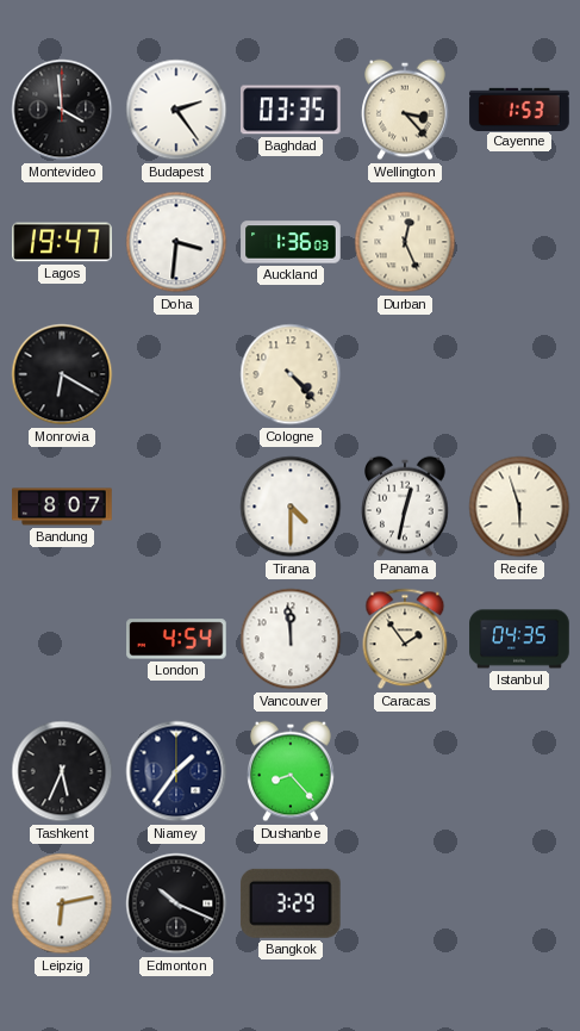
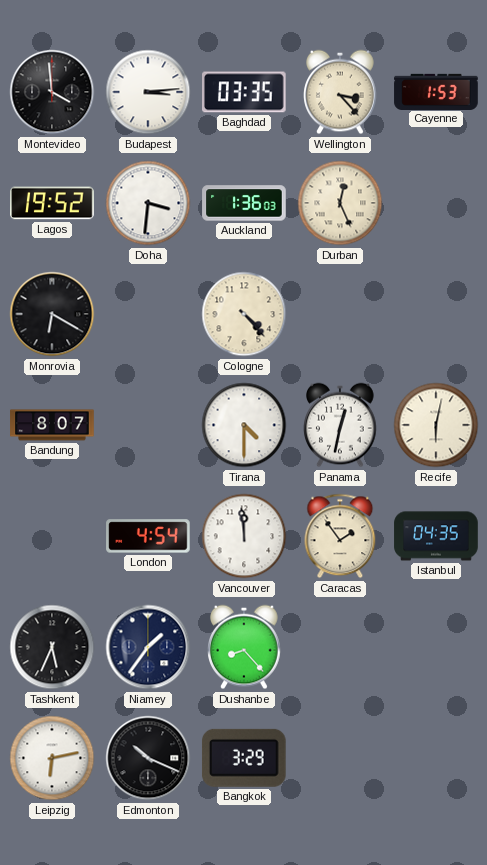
Budapest: 2:24 -> 3:14 (148, 92)
Lagos: 19:47 -> 19:52 (52, 203)
Recife: 5:57 -> 6:02 (436, 425)
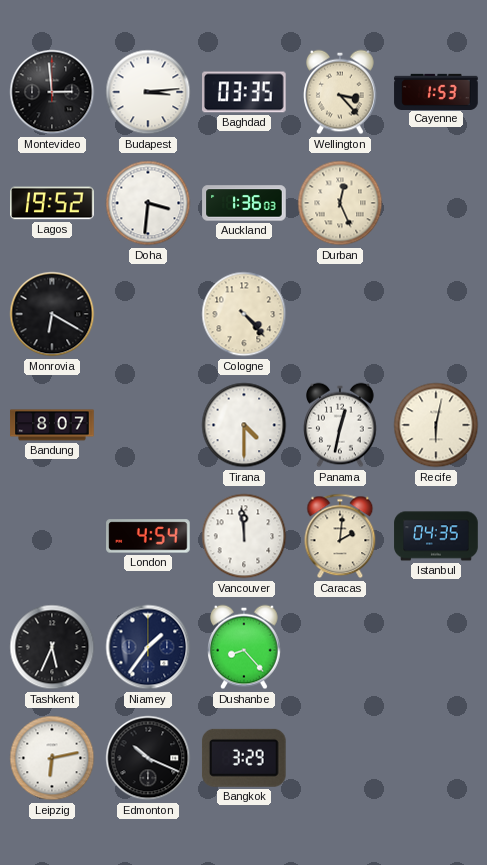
Montevideo: 3:59 -> 2:59 (52, 92)
Caracas: 1:54 -> 2:01 (340, 536)
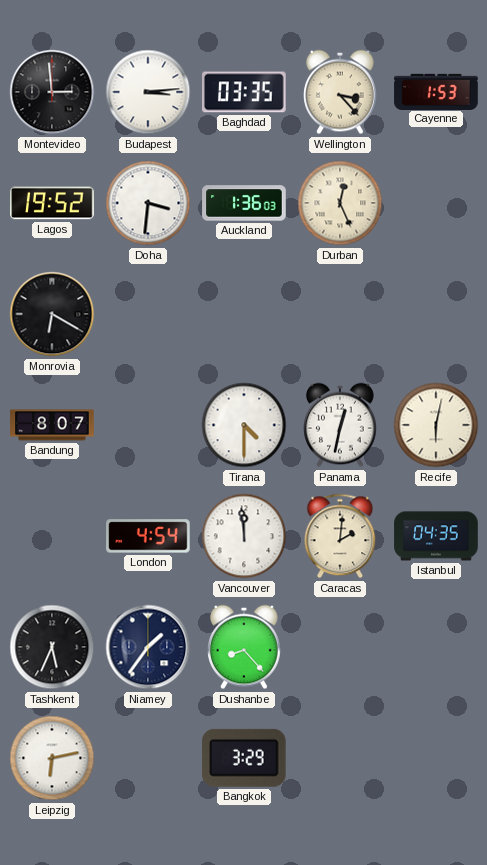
Cologne: 4:23 -> none (244, 314)
Edmonton: 10:19 -> none (148, 758)
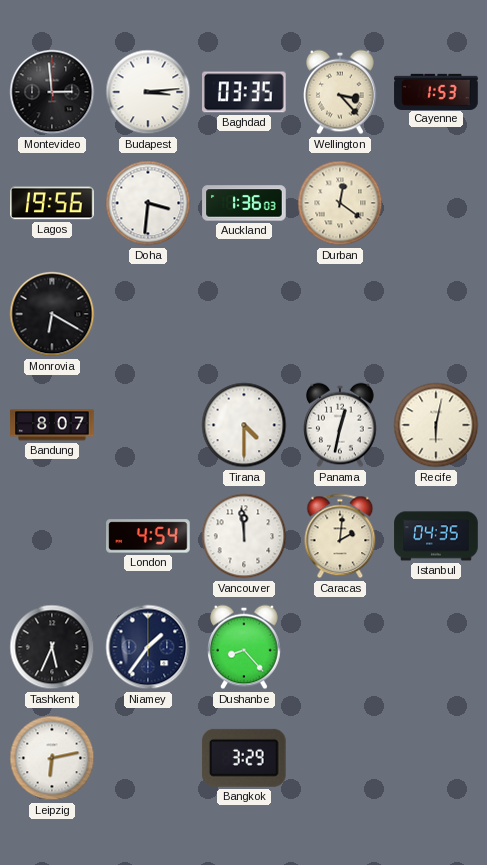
Lagos: 19:52 -> 19:56 (52, 203)
Durban: 12:26 -> 12:21 (340, 203)
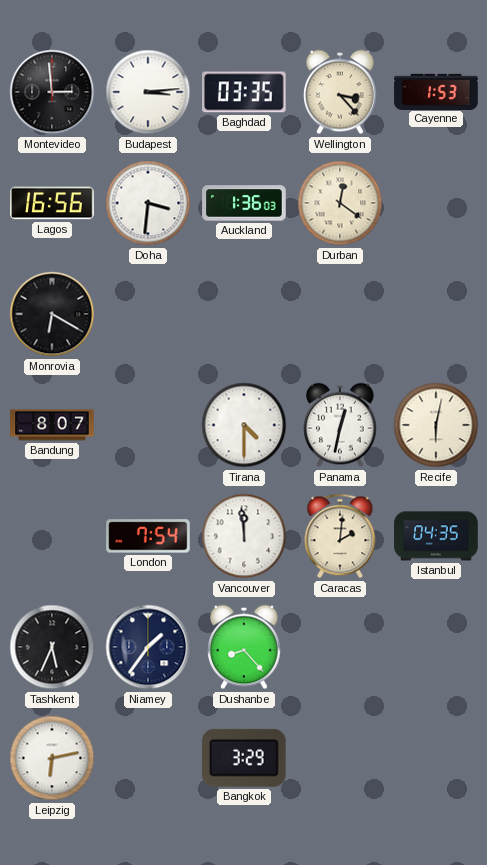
Lagos: 19:56 -> 16:56 (52, 203)
London: 4:54 -> 7:54 (148, 536)
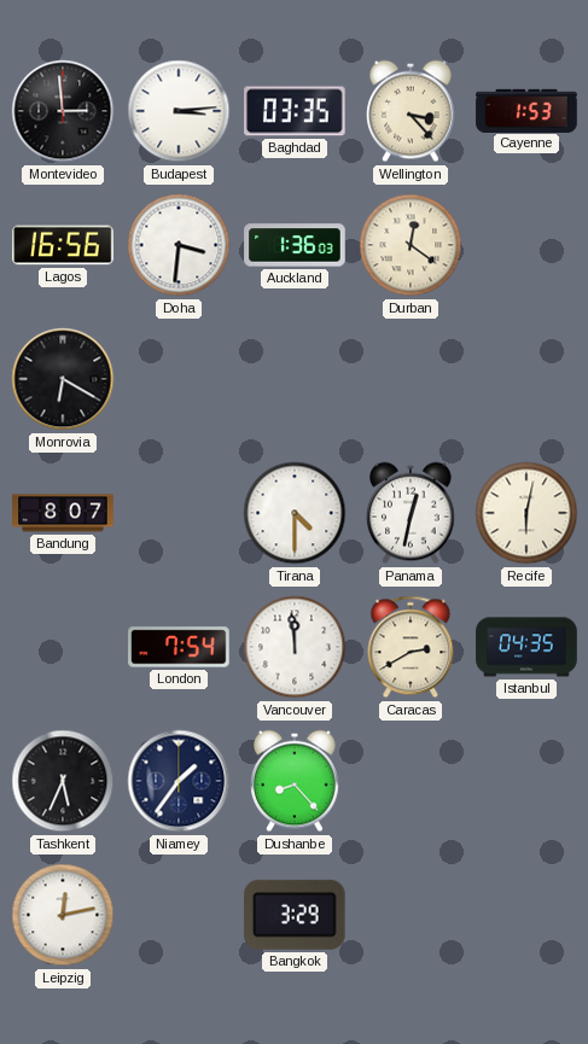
Caracas: 2:01 -> 2:40 (411, 647)
Leipzig: 6:13 -> 12:13 (63, 915)
